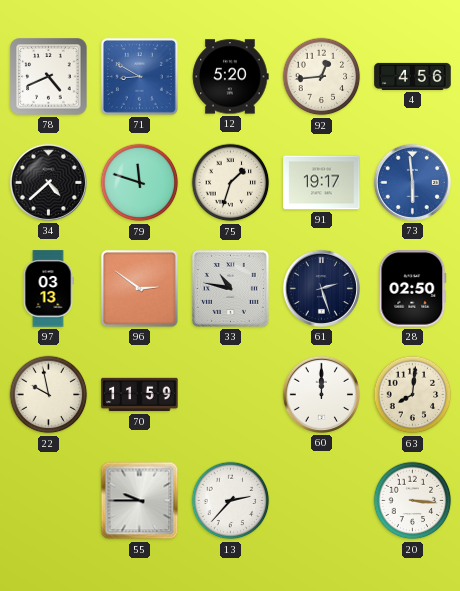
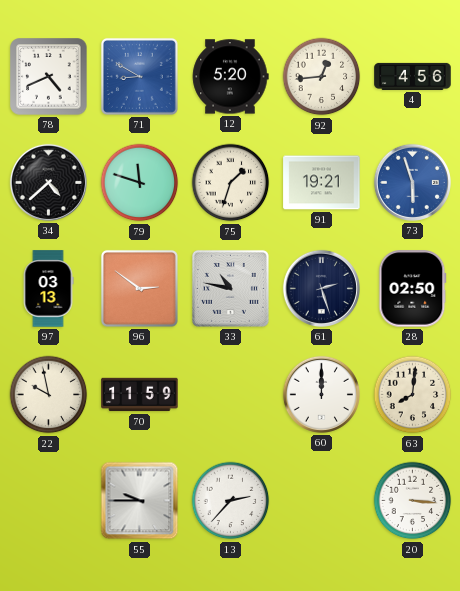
91: 19:17 -> 19:21 (322, 183)
73: 5:59 -> 5:57 (412, 182)
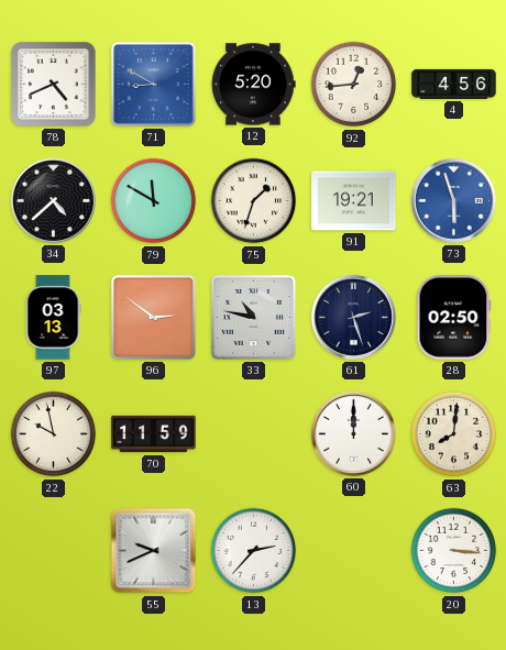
79: 11:48 -> 11:50 (154, 201)
55: 9:45 -> 9:41 (154, 551)
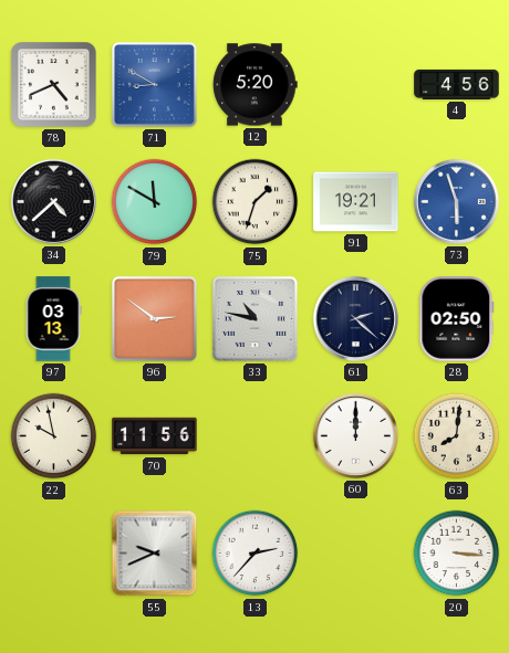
92: 12:44 -> none (354, 85)
61: 2:27 -> 2:22 (355, 318)
70: 11:59 -> 11:56 (155, 436)
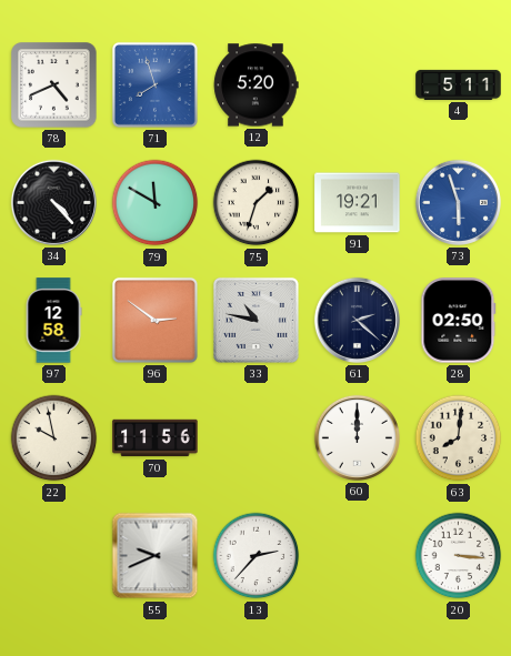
71: 8:50 -> 7:57 (154, 84)
4: 4:56 -> 5:11 (459, 84)
34: 4:38 -> 4:23 (53, 202)
97: 03:13 -> 12:58 (53, 321)
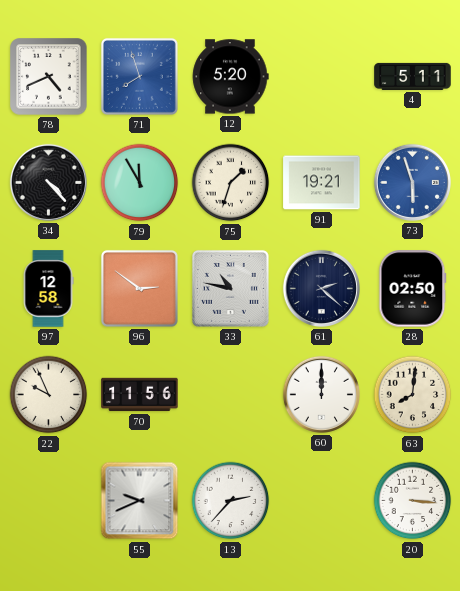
79: 11:50 -> 11:55 (140, 183)
22: 9:58 -> 9:56 (49, 395)
